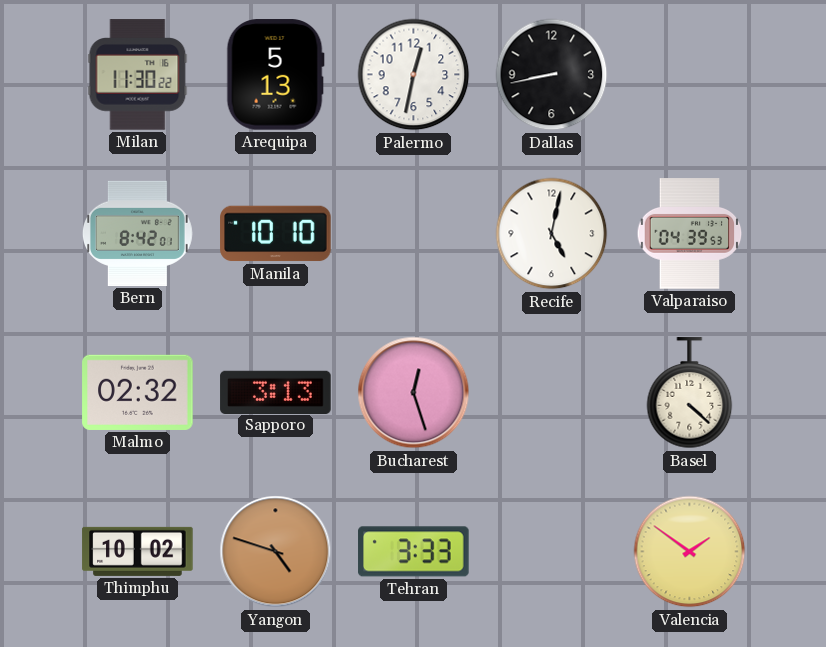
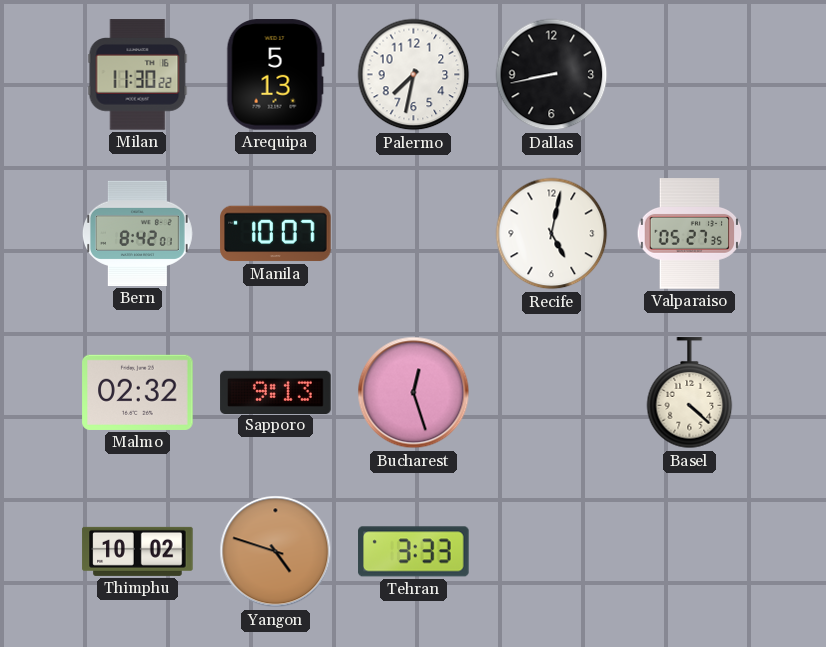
Palermo: 12:32 -> 7:32 (414, 75)
Manila: 10:10 -> 10:07 (276, 234)
Valparaiso: 04:39 -> 05:27 (690, 234)
Sapporo: 3:13 -> 9:13 (276, 392)
Valencia: 1:51 -> none (690, 552)
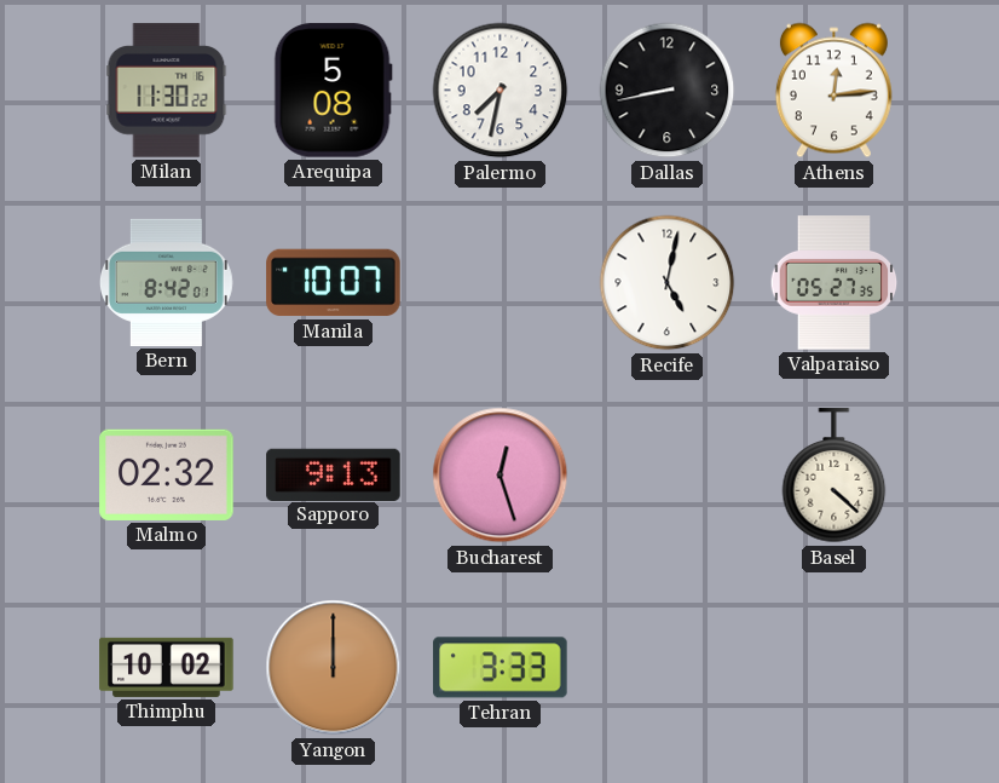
Arequipa: 5:13 -> 5:08 (333, 91)
Athens: none -> 12:14 (833, 91)
Yangon: 4:48 -> 12:00 (334, 668)
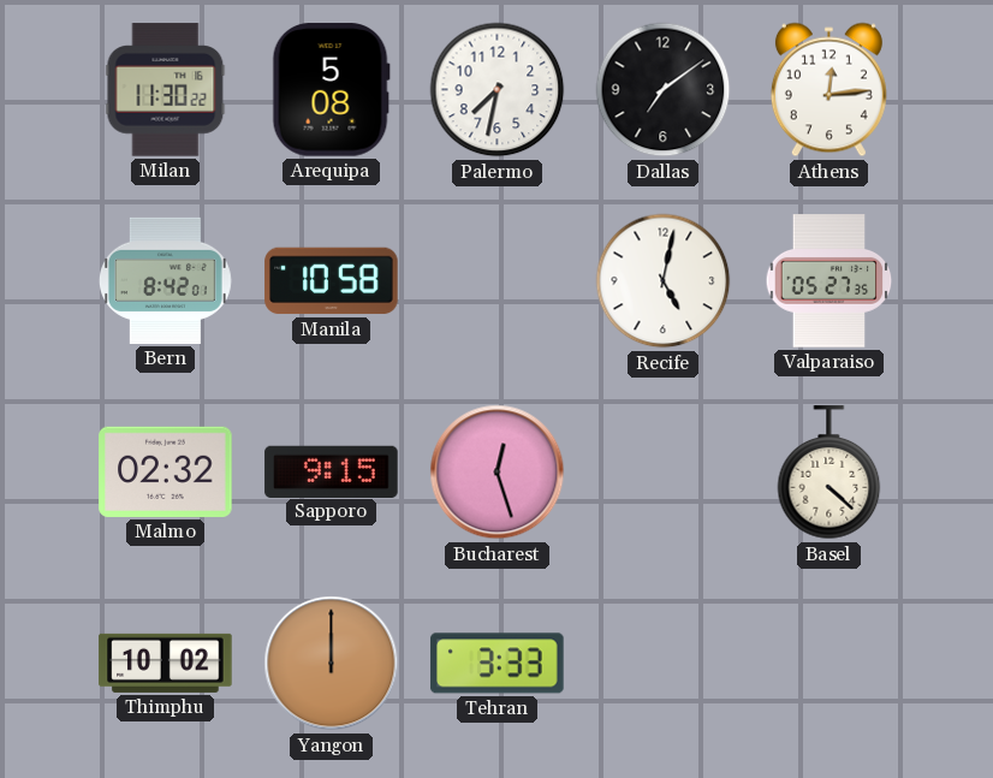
Dallas: 8:43 -> 7:09 (664, 90)
Manila: 10:07 -> 10:58 (332, 281)
Sapporo: 9:13 -> 9:15 (332, 471)
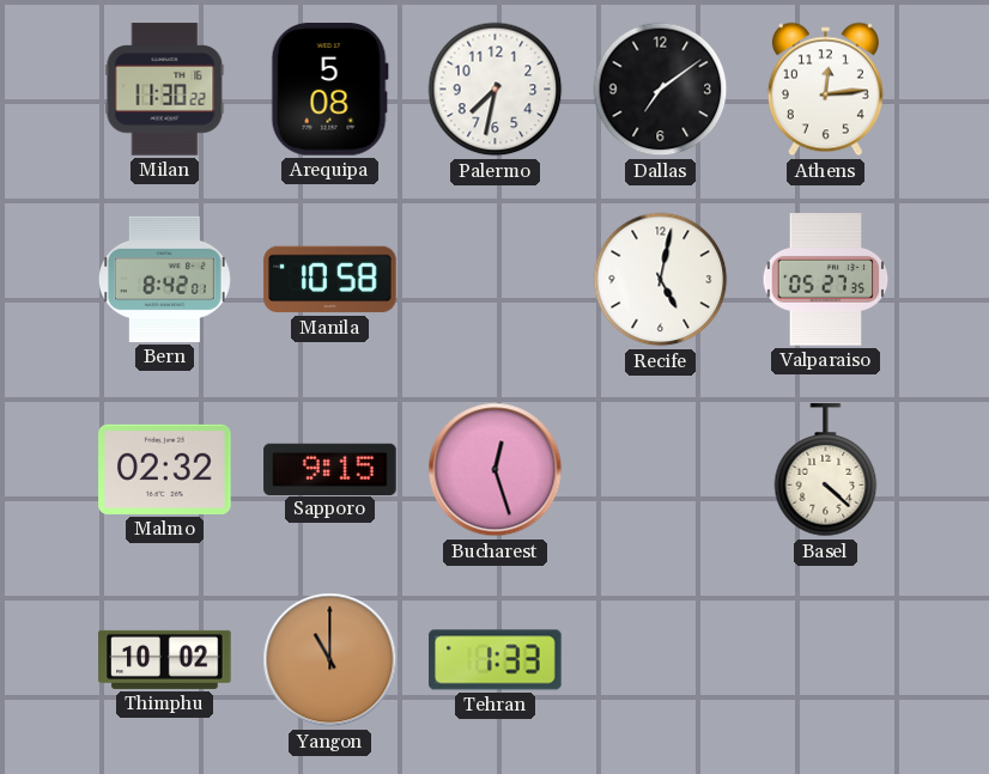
Yangon: 12:00 -> 11:00 (330, 660)
Tehran: 3:33 -> 1:33 (496, 660)
